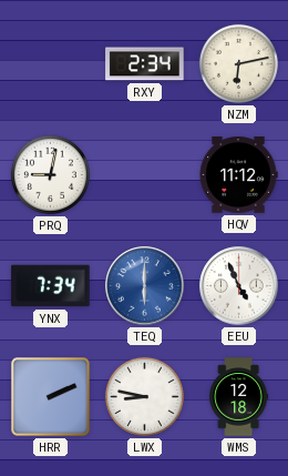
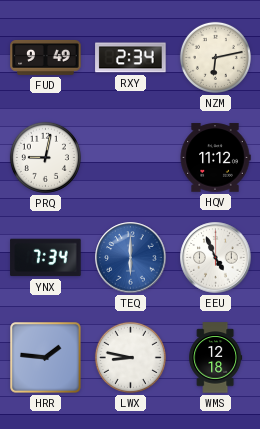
FUD: none -> 9:49 (46, 57)
HRR: 2:11 -> 1:46 (46, 358)
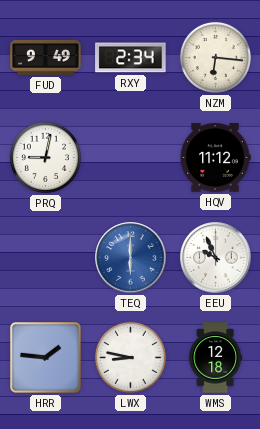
NZM: 6:13 -> 6:16 (215, 57)
YNX: 7:34 -> none (46, 258)
EEU: 4:56 -> 9:56 (216, 258)
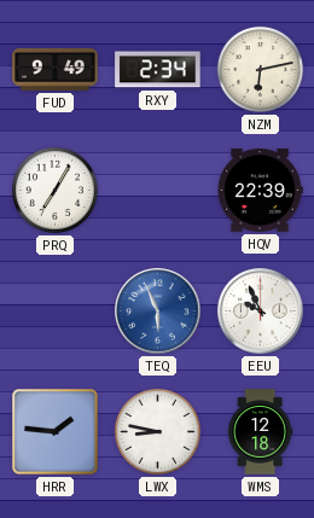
NZM: 6:16 -> 6:13 (260, 69)
PRQ: 9:02 -> 7:05 (54, 190)
HQV: 11:12 -> 22:39 (260, 191)
TEQ: 6:00 -> 5:56 (158, 312)
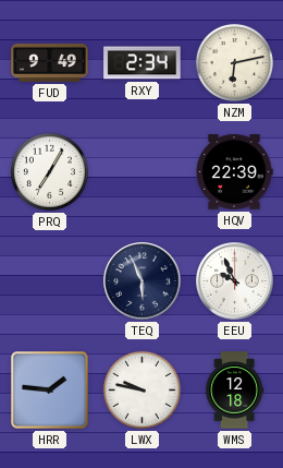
TEQ dial: blue -> navy (143, 281)
LWX: 8:47 -> 9:47 (141, 389)
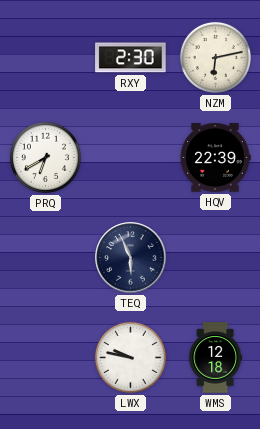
FUD: 9:49 -> none (50, 62)
RXY: 2:34 -> 2:30 (131, 58)
PRQ: 7:05 -> 6:40 (45, 157)
EEU: 9:56 -> none (235, 281)
HRR: 1:46 -> none (50, 391)
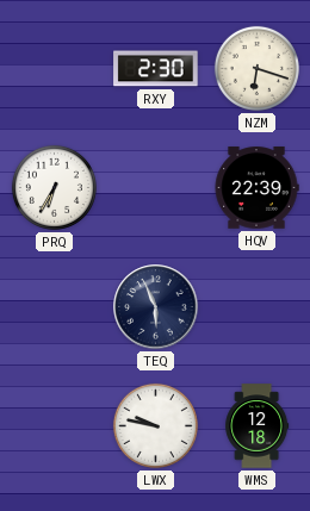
NZM: 6:13 -> 6:18 (256, 68)
PRQ: 6:40 -> 6:35 (54, 187)
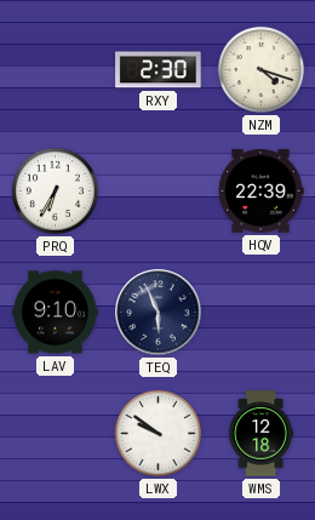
NZM: 6:18 -> 4:18 (260, 69)
LAV: none -> 9:10 (56, 313)
LWX: 9:47 -> 9:51 (157, 433)
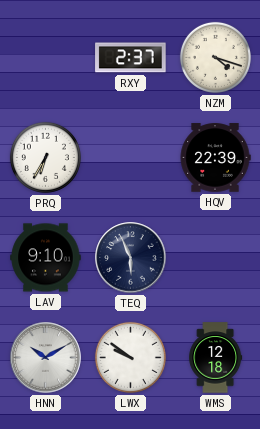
RXY: 2:30 -> 2:37 (131, 58)
HNN: none -> 10:10 (46, 358)
